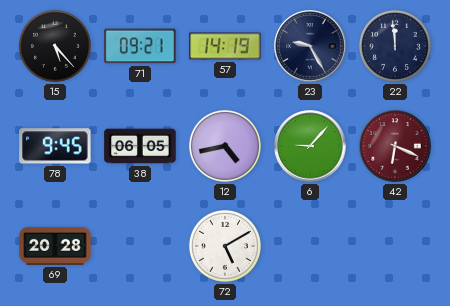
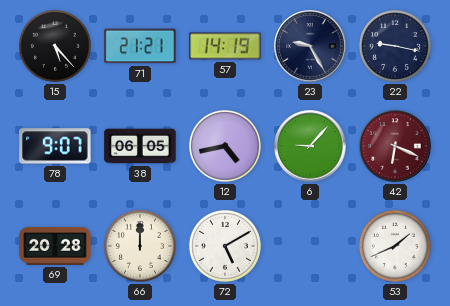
71: 09:21 -> 21:21 (140, 46)
22: 11:59 -> 9:17 (395, 46)
78: 9:45 -> 9:07 (55, 146)
66: none -> 12:00 (140, 246)
53: none -> 1:41 (395, 246)
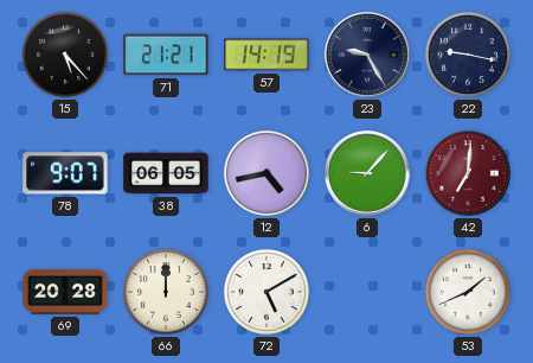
42: 6:19 -> 7:01 (468, 173)
